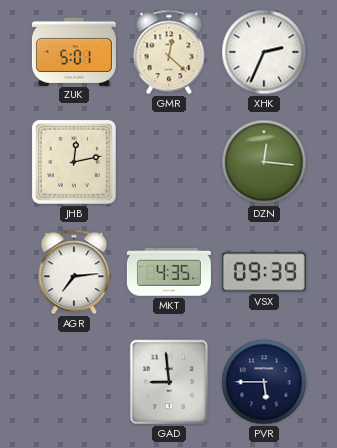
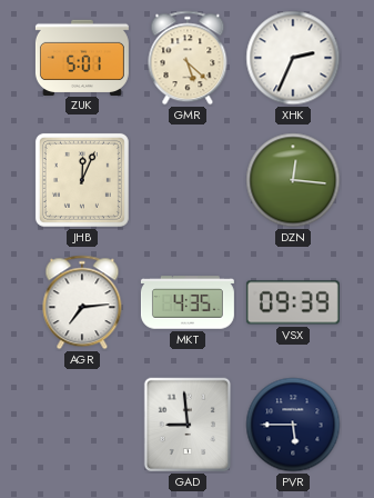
GMR: 12:22 -> 5:22 (188, 58)
JHB: 12:13 -> 12:04 (82, 180)
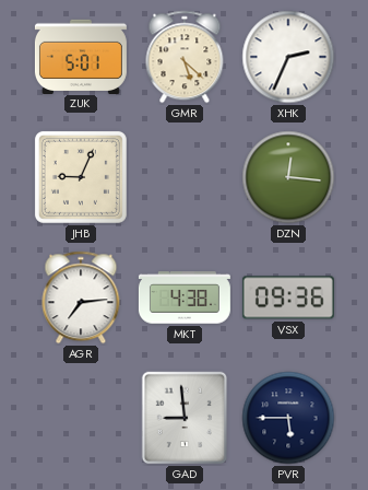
JHB: 12:04 -> 9:04 (81, 177)
MKT: 4:35 -> 4:38 (185, 297)
VSX: 09:39 -> 09:36 (288, 297)
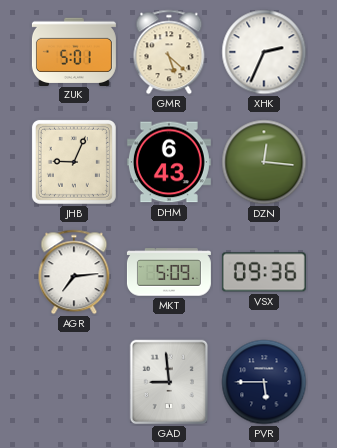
DHM: none -> 6:43 (169, 162)
MKT: 4:38 -> 5:09 (169, 272)
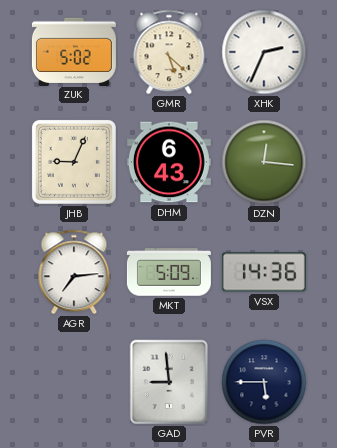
ZUK: 5:01 -> 5:02 (74, 51)
VSX: 09:36 -> 14:36 (264, 272)
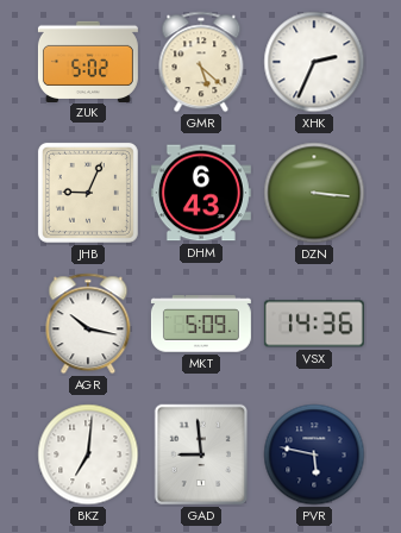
DZN: 12:16 -> 3:16 (314, 193)
AGR: 7:14 -> 10:17 (88, 324)
BKZ: none -> 7:01 (88, 454)
PVR: 5:45 -> 5:47 (314, 454)
